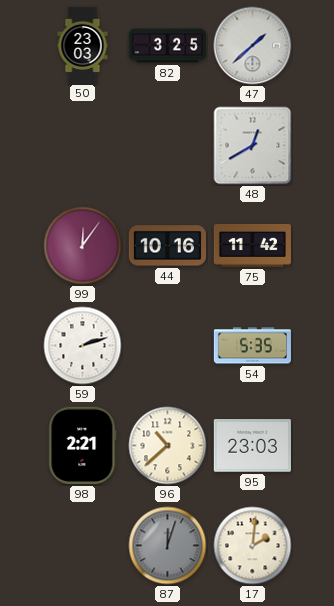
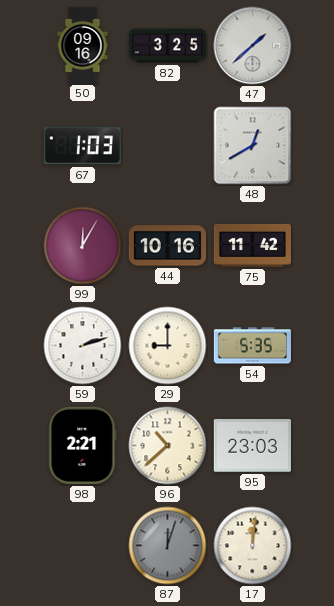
50: 23:03 -> 09:16 (83, 45)
67: none -> 1:03 (82, 146)
99: 12:06 -> 12:05 (83, 246)
29: none -> 9:00 (168, 346)
17: 2:01 -> 12:01 (253, 546)
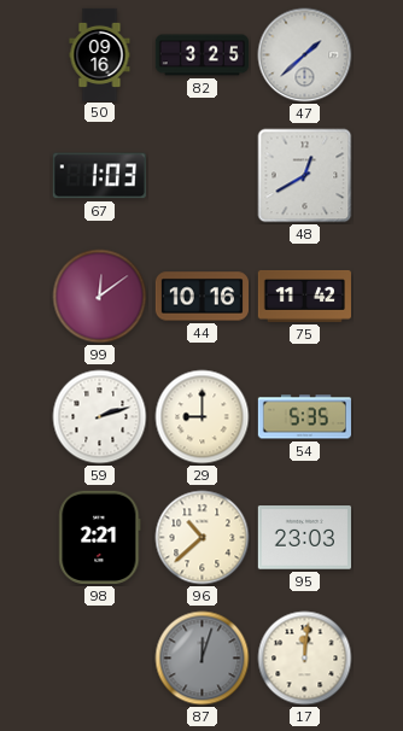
99: 12:05 -> 12:09 (100, 297)
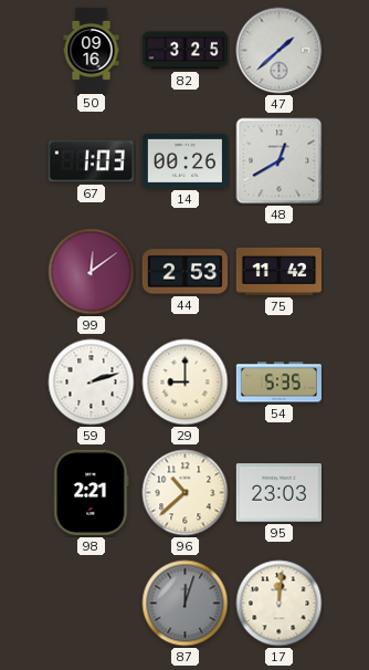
14: none -> 00:26 (184, 160)
44: 10:16 -> 2:53 (184, 272)
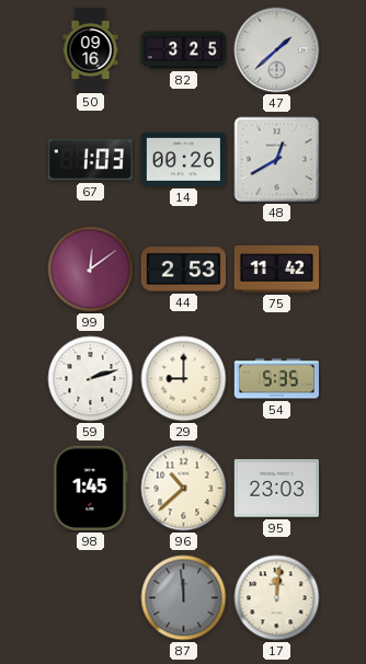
98: 2:21 -> 1:45 (91, 488)
87: 12:03 -> 11:59 (184, 598)
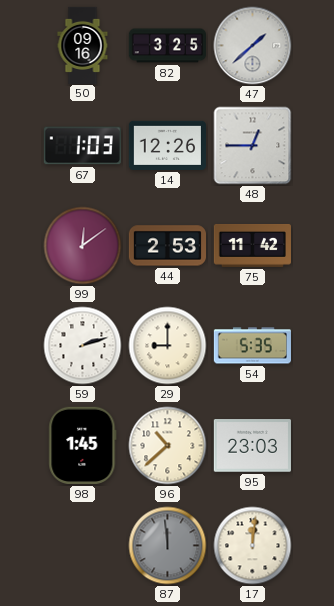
14: 00:26 -> 12:26 (167, 145)
48: 12:40 -> 12:45 (253, 146)
